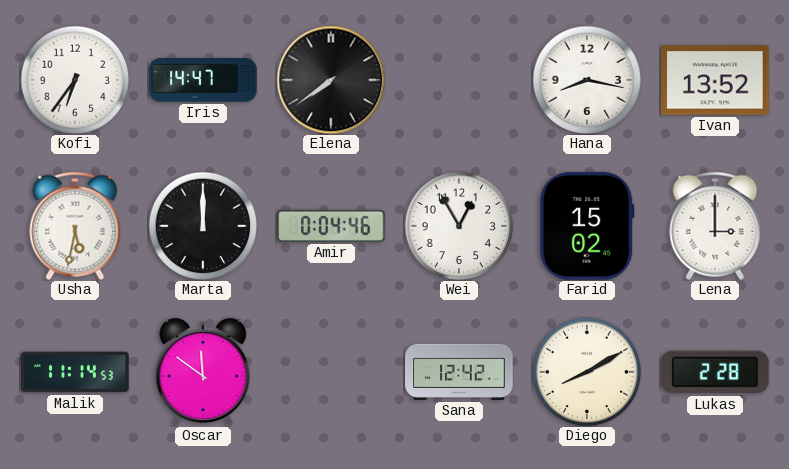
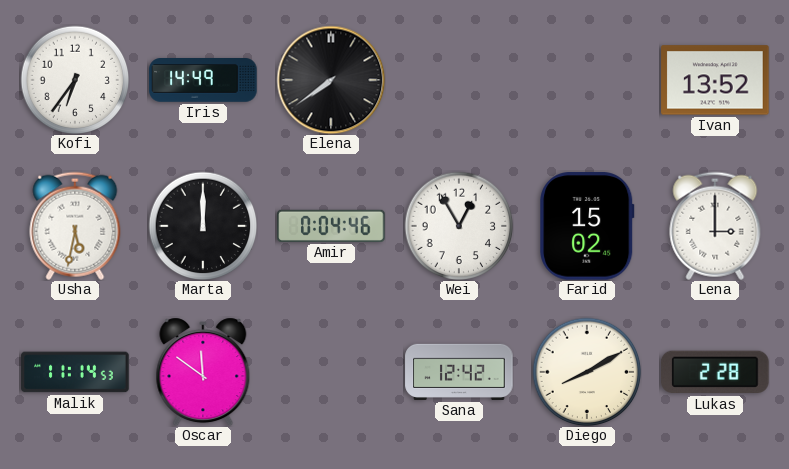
Iris: 14:47 -> 14:49 (203, 80)
Hana: 8:17 -> none (587, 80)
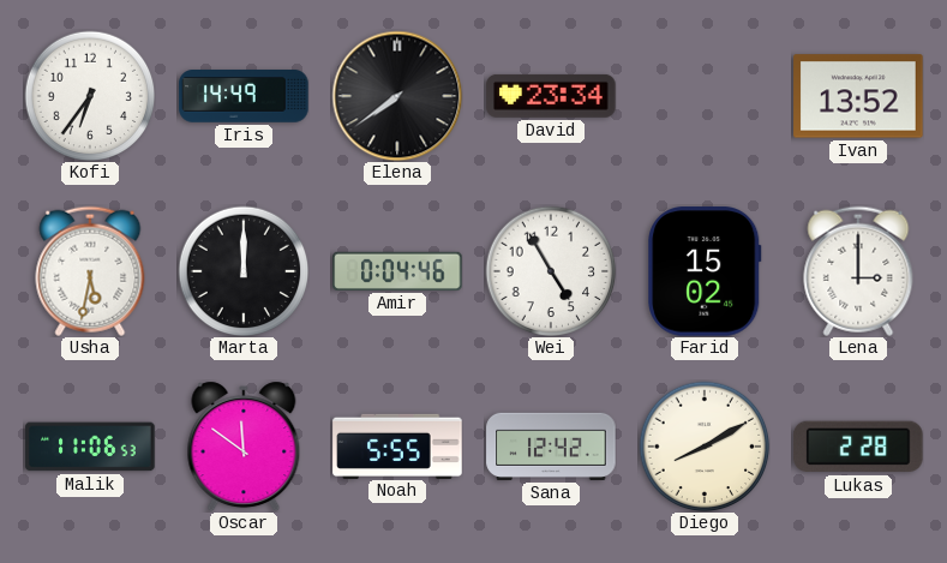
David: none -> 23:34 (551, 96)
Wei: 12:55 -> 4:55 (551, 271)
Malik: 11:14 -> 11:06 (90, 447)
Noah: none -> 5:55 (397, 445)
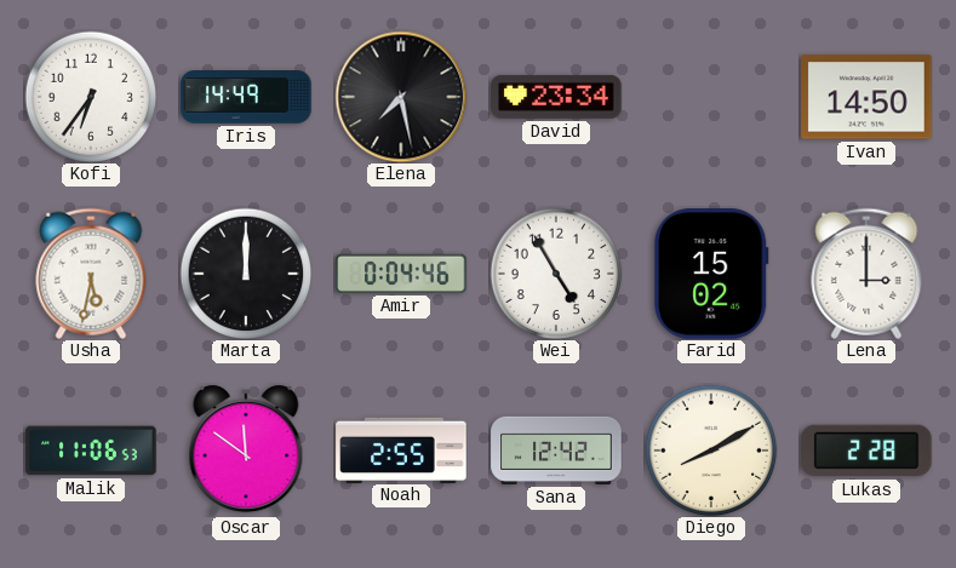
Elena: 7:39 -> 7:28 (401, 97)
Ivan: 13:52 -> 14:50 (866, 97)
Noah: 5:55 -> 2:55 (401, 449)
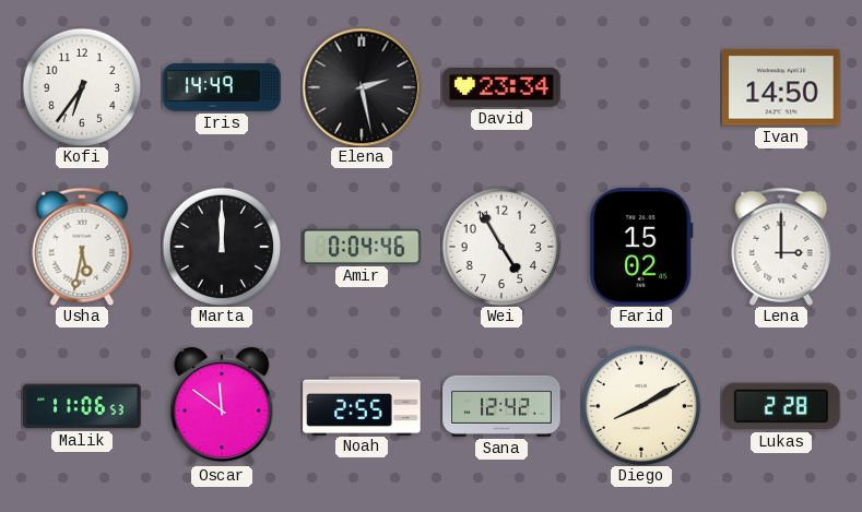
Elena: 7:28 -> 2:28 (362, 87)
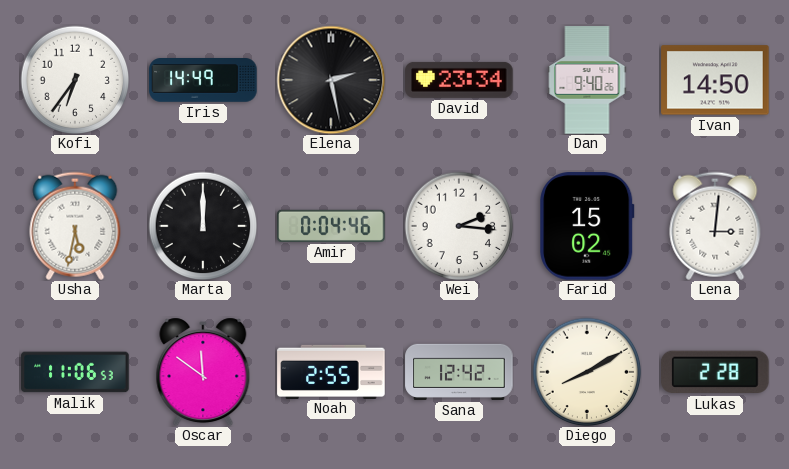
Dan: none -> 9:40 (587, 80)
Wei: 4:55 -> 2:16 (459, 226)
Lena: 3:00 -> 3:01 (715, 226)
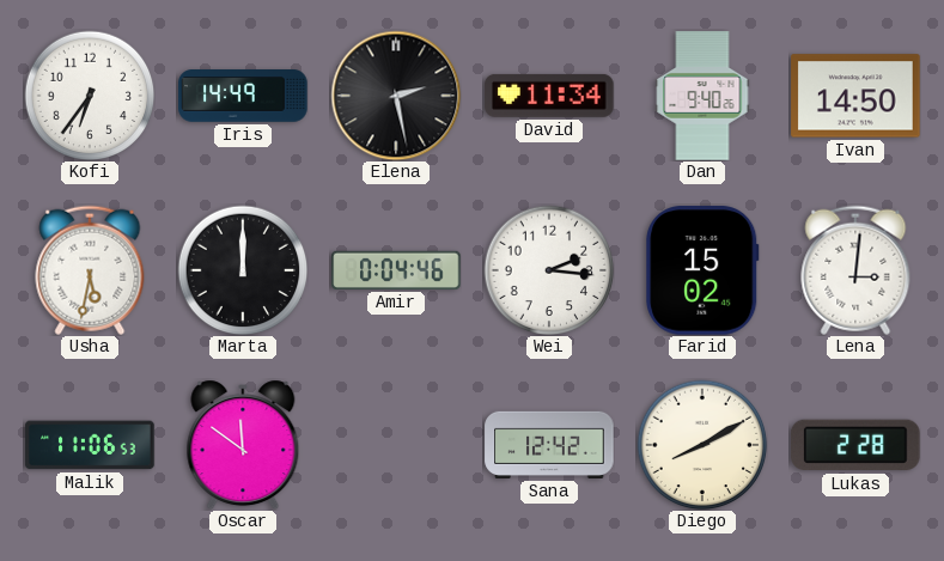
David: 23:34 -> 11:34 (549, 96)
Noah: 2:55 -> none (331, 371)
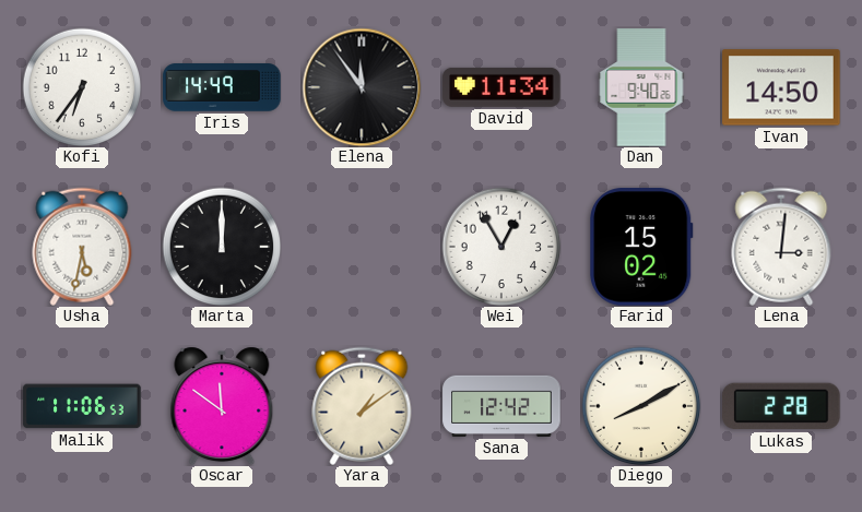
Elena: 2:28 -> 11:54 (362, 87)
Amir: 0:04 -> none (396, 270)
Wei: 2:16 -> 12:55 (501, 247)
Yara: none -> 1:09 (362, 406)
